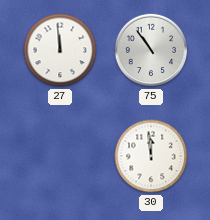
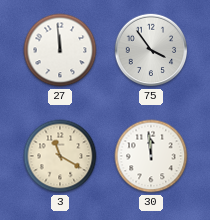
75: 10:54 -> 3:54 (151, 50)
3: none -> 11:20 (60, 156)
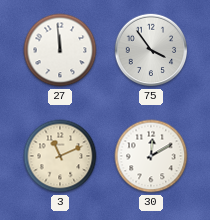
3: 11:20 -> 11:11 (60, 156)
30: 11:59 -> 12:10 (151, 156)
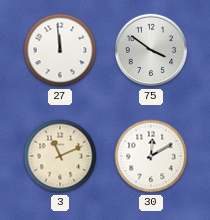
75: 3:54 -> 3:51 (151, 50)
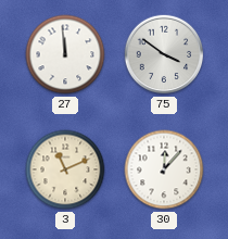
30: 12:10 -> 12:07 (164, 169)
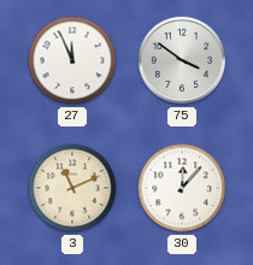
27: 11:59 -> 11:56 (72, 60)
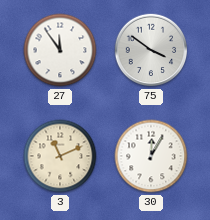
27: 11:56 -> 11:54 (60, 50)
30: 12:07 -> 12:05 (151, 156)
